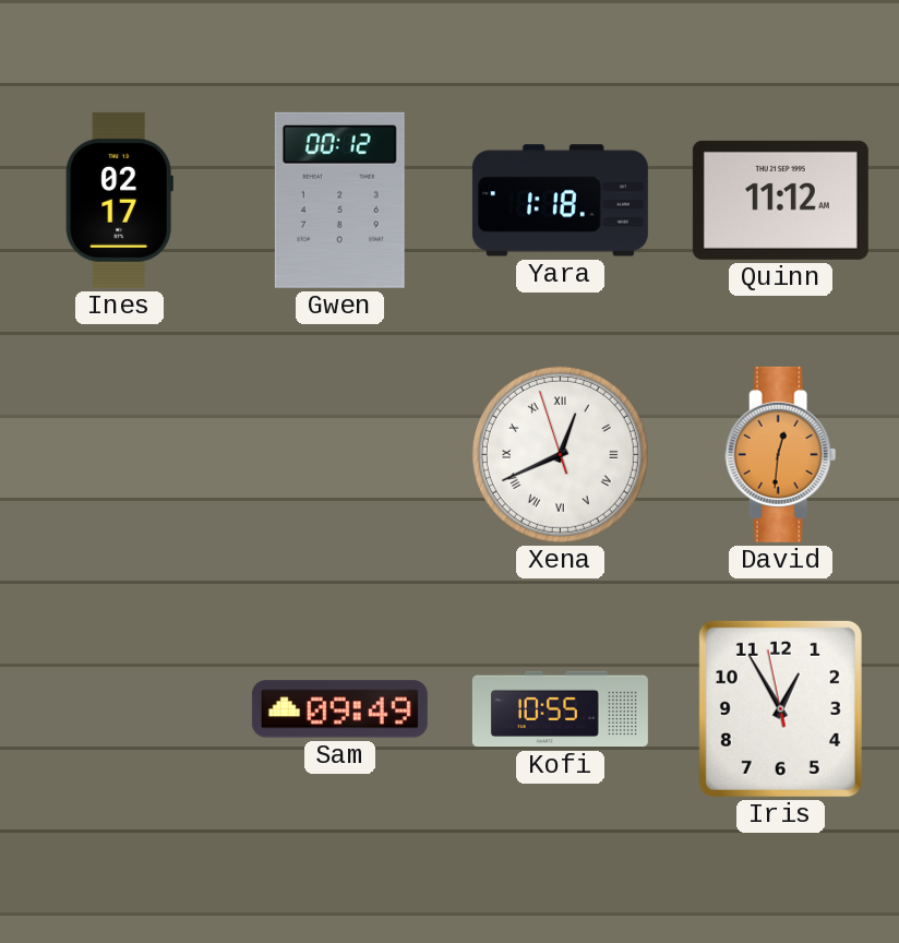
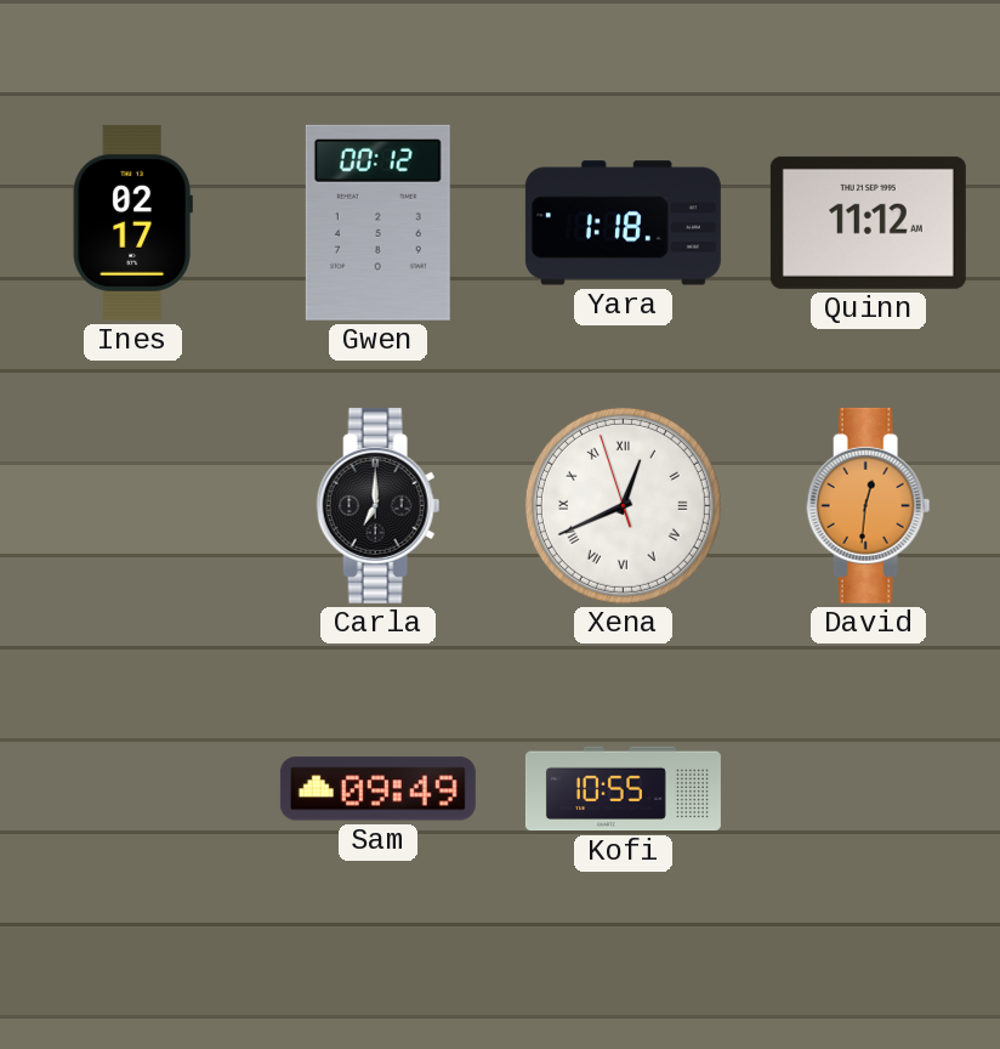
Carla: none -> 7:00 (379, 505)
Iris: 12:54 -> none (780, 708)
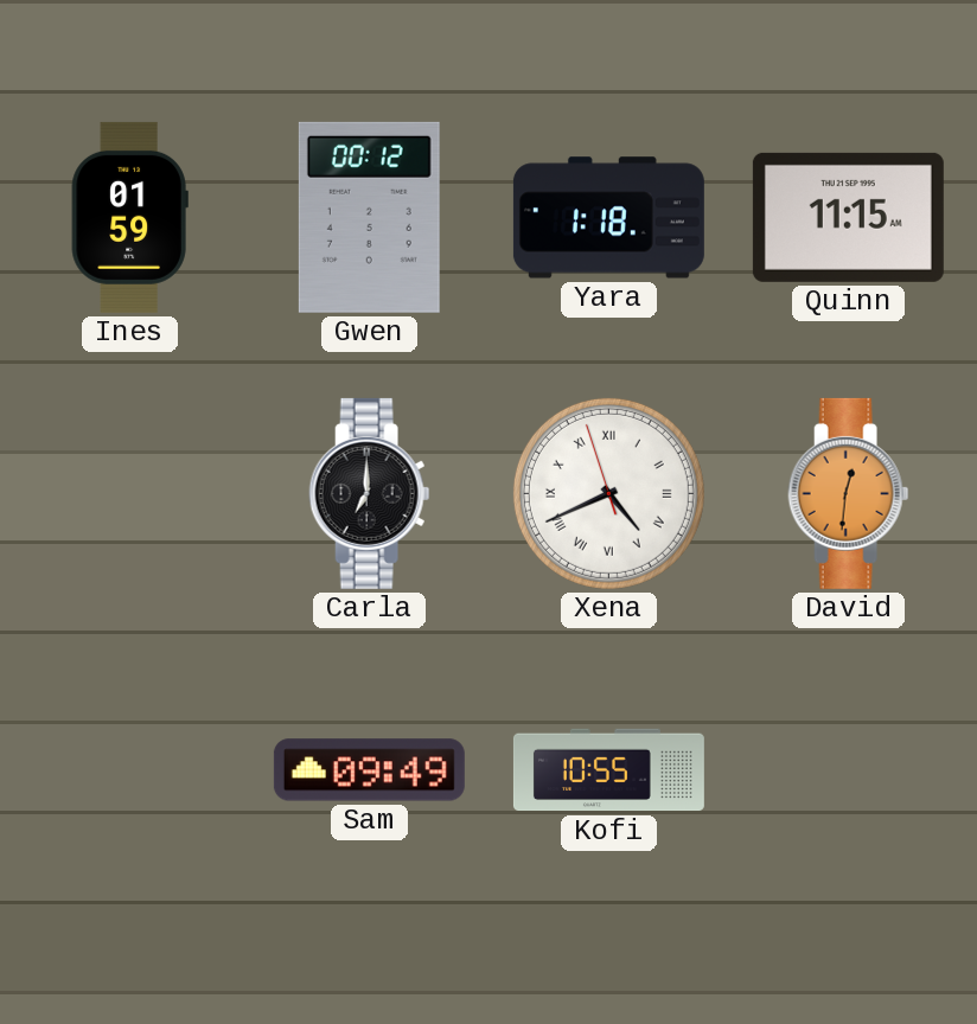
Ines: 02:17 -> 01:59 (129, 217)
Quinn: 11:12 -> 11:15 (848, 217)
Xena: 12:40 -> 4:40 (608, 493)
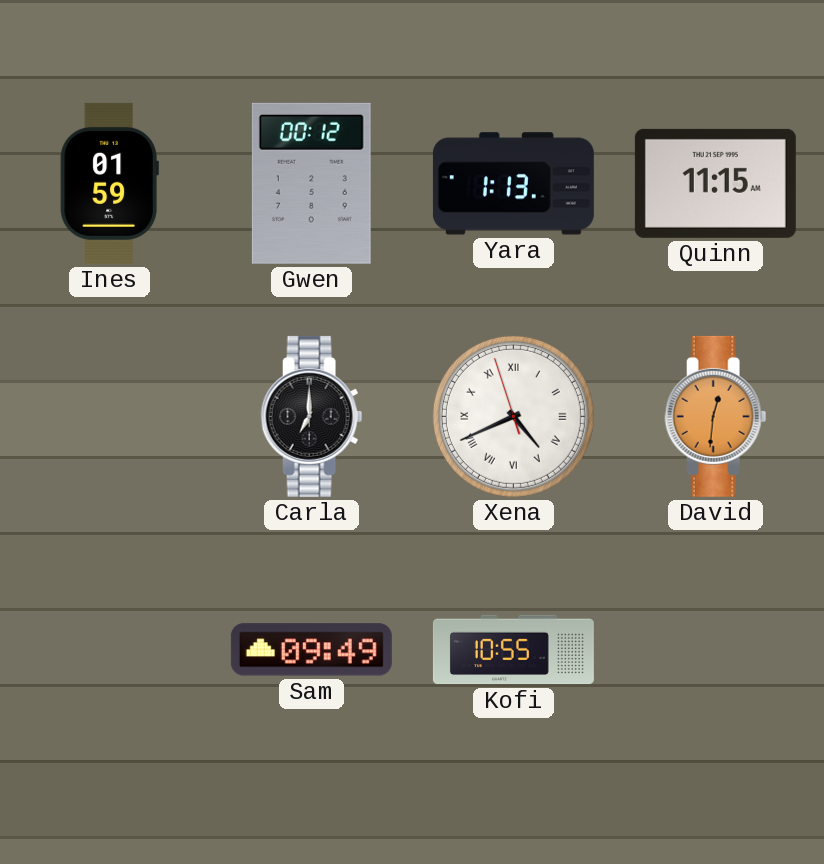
Yara: 1:18 -> 1:13 (513, 184)
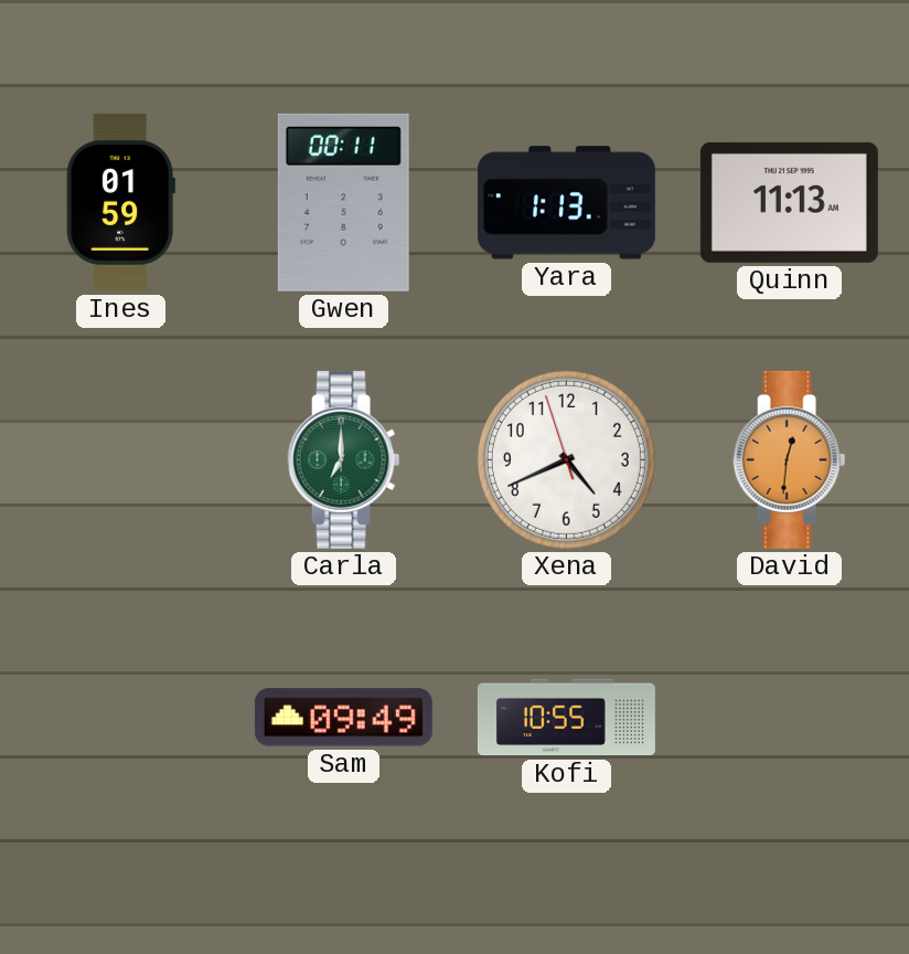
Gwen: 00:12 -> 00:11 (343, 202)
Quinn: 11:15 -> 11:13 (789, 202)
Carla dial: black -> green (344, 459)
Xena numerals: Roman -> Arabic (566, 459)
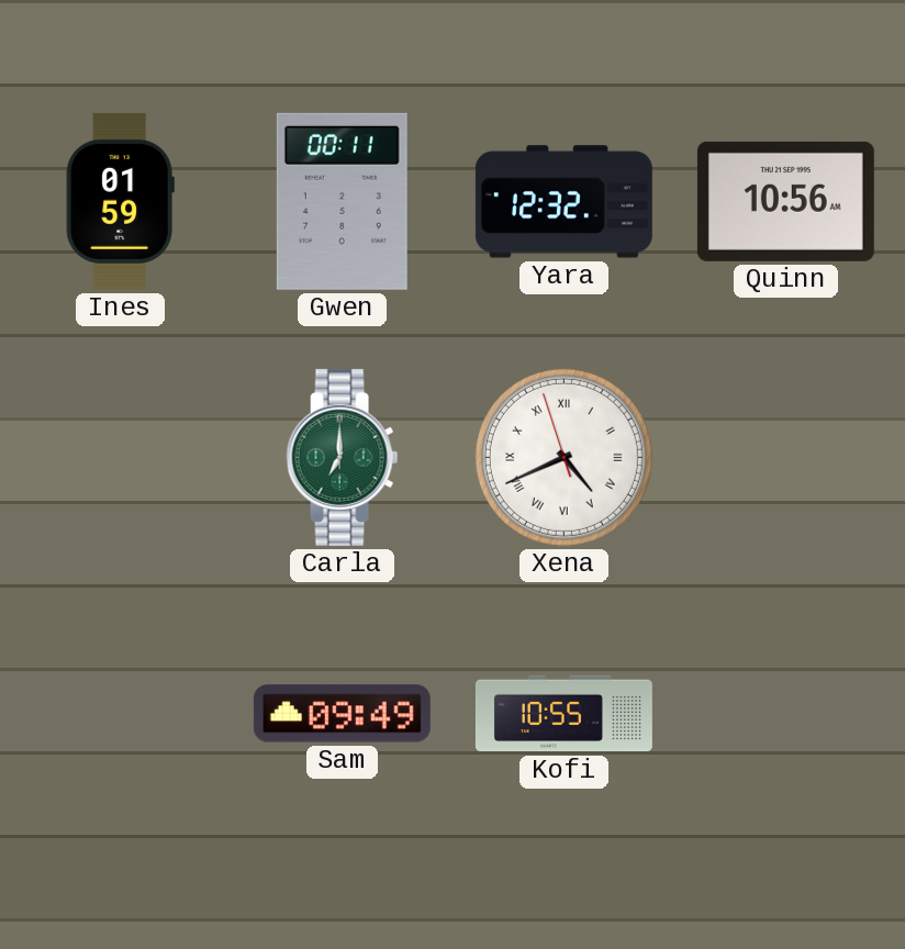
Yara: 1:13 -> 12:32 (563, 202)
Quinn: 11:13 -> 10:56 (785, 201)
Xena numerals: Arabic -> Roman (563, 457)
David: 12:31 -> none (790, 459)
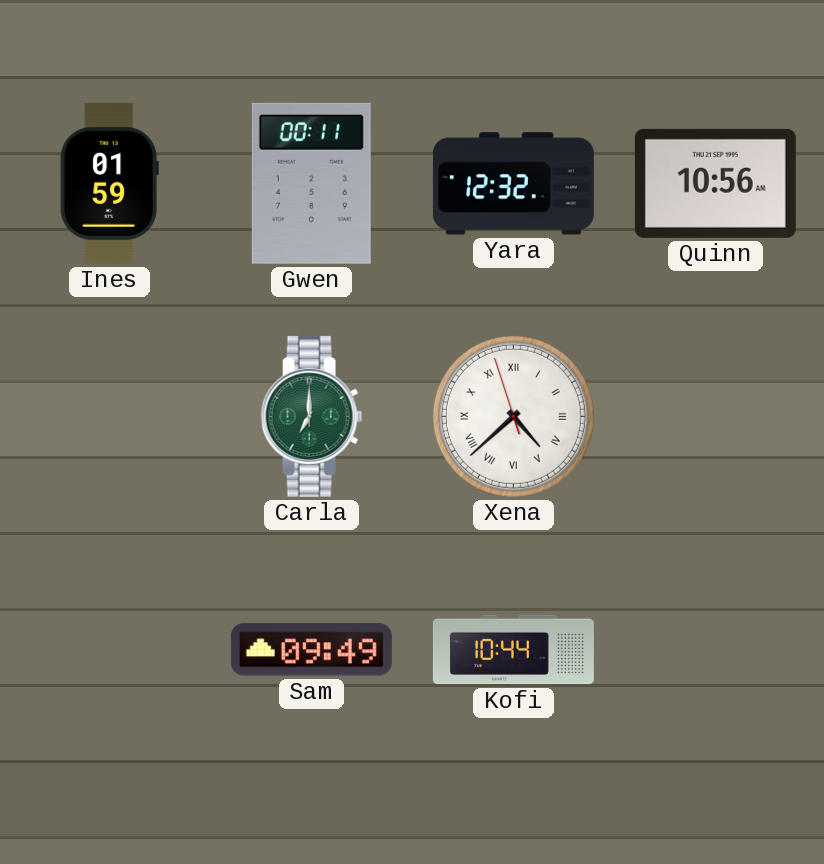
Xena: 4:40 -> 4:37 (513, 416)
Kofi: 10:55 -> 10:44 (513, 650)
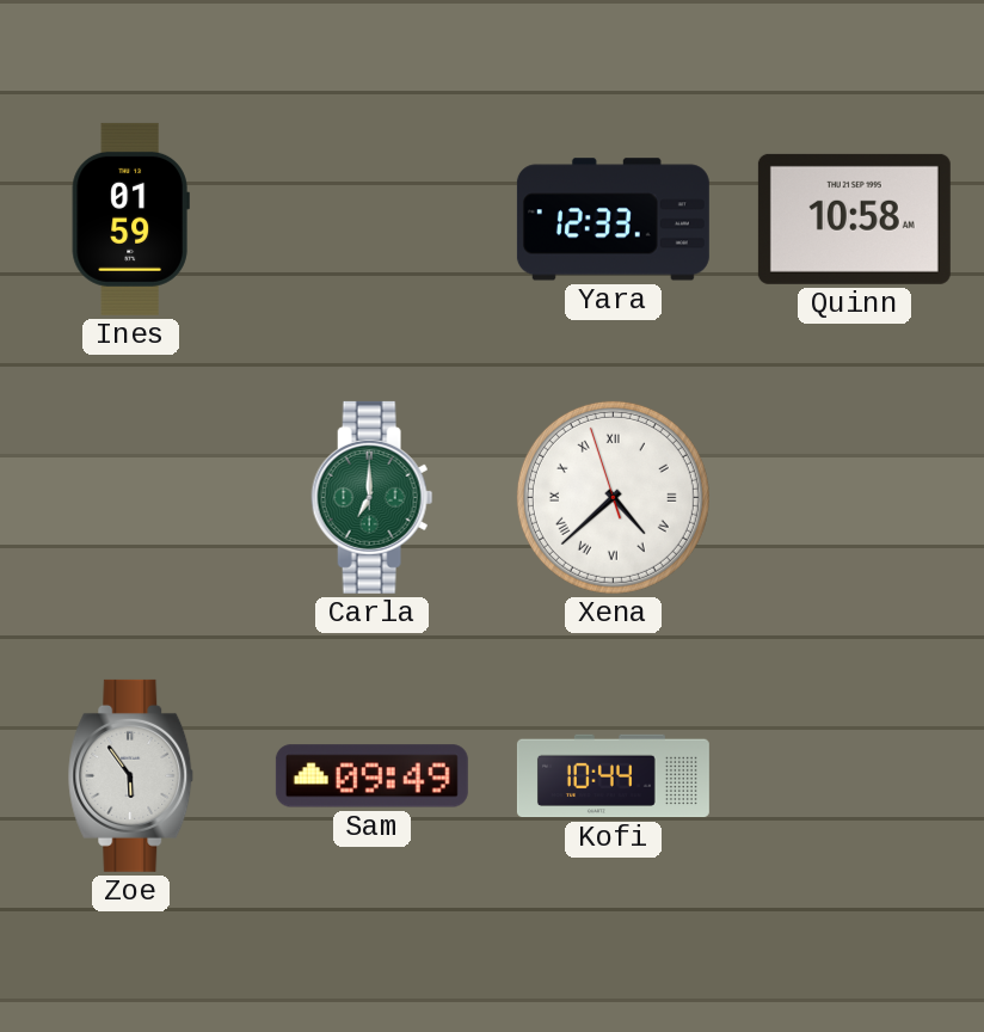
Gwen: 00:11 -> none (311, 183)
Yara: 12:32 -> 12:33 (613, 220)
Quinn: 10:56 -> 10:58 (854, 219)
Zoe: none -> 5:54 (131, 775)
